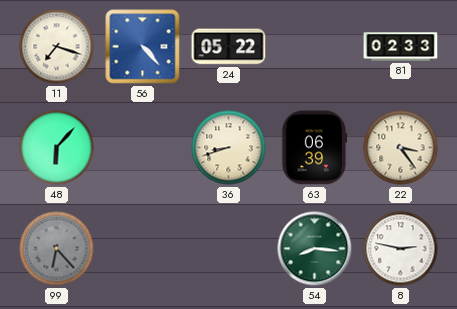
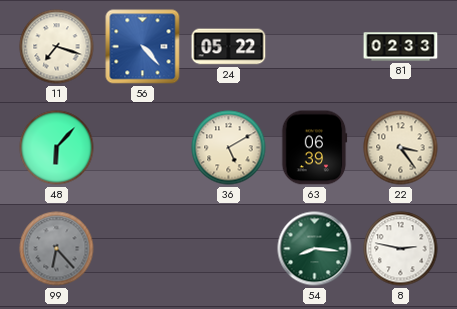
36: 8:42 -> 5:10 (229, 148)
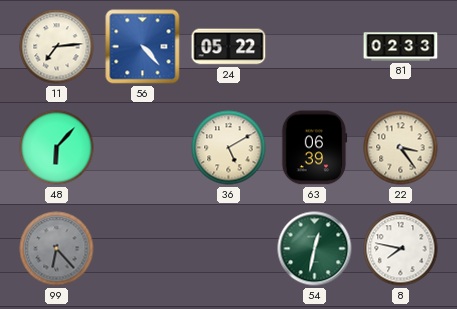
11: 7:18 -> 7:14 (57, 47)
54: 8:16 -> 12:32 (315, 249)
8: 2:47 -> 7:47 (401, 249)
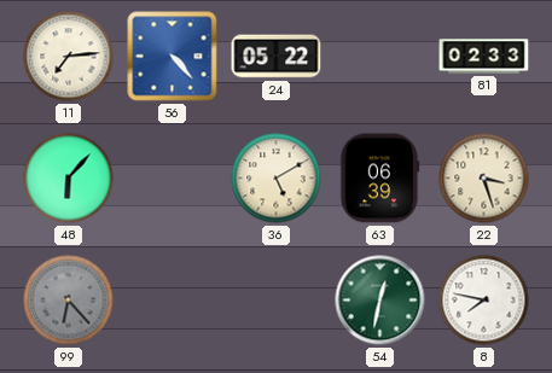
22: 3:24 -> 3:27 (484, 179)
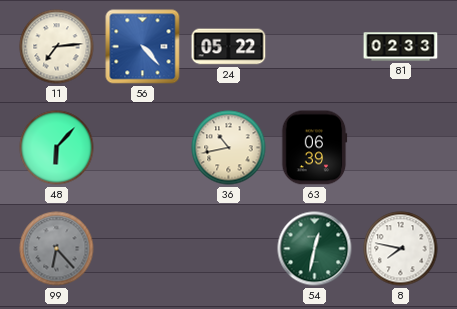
36: 5:10 -> 10:43 (229, 148)
22: 3:27 -> none (484, 179)
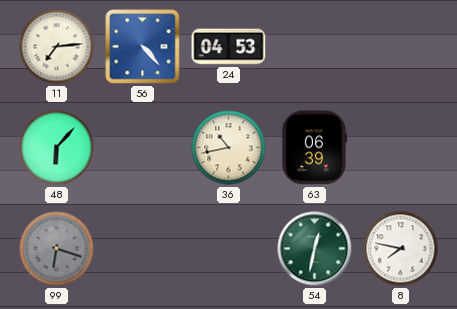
24: 05:22 -> 04:53 (229, 47)
81: 02:33 -> none (401, 47)
99: 6:23 -> 6:18 (57, 249)
